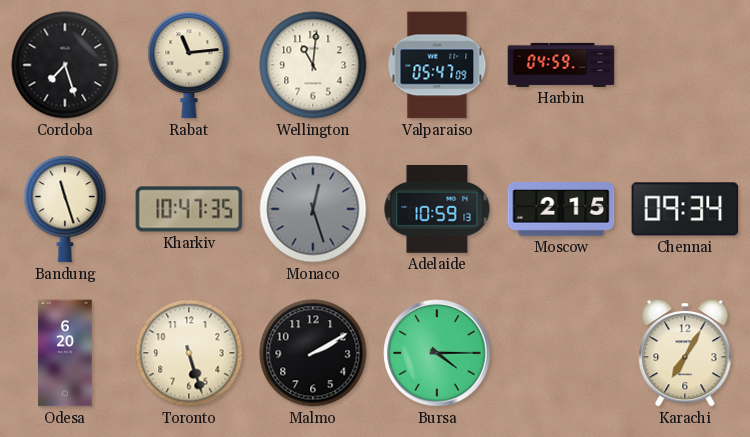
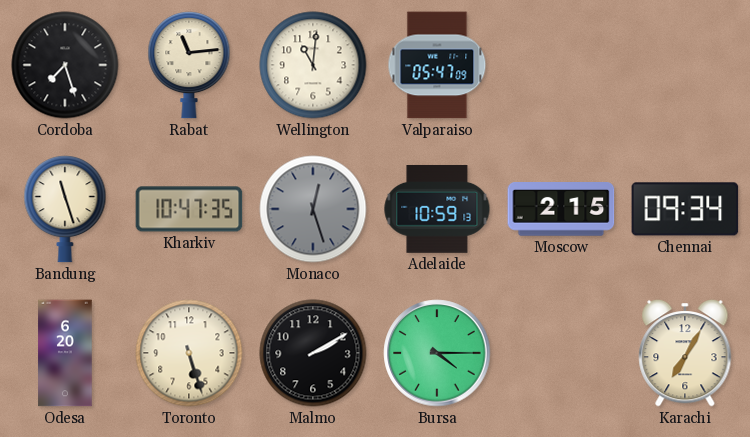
Harbin: 04:59 -> none (561, 65)
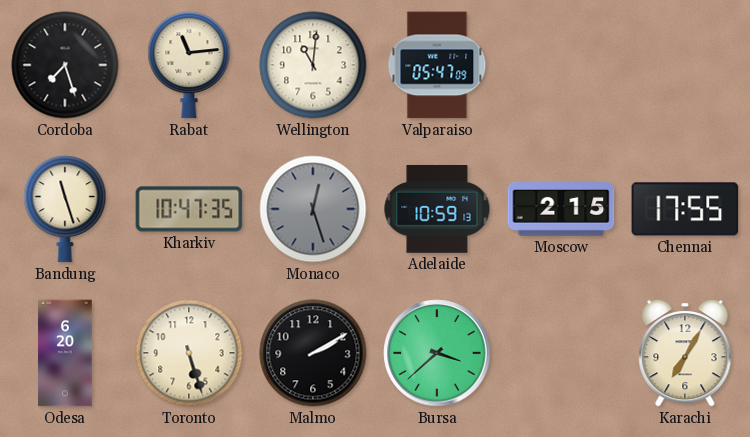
Chennai: 09:34 -> 17:55 (685, 209)
Bursa: 4:15 -> 3:38 (437, 353)
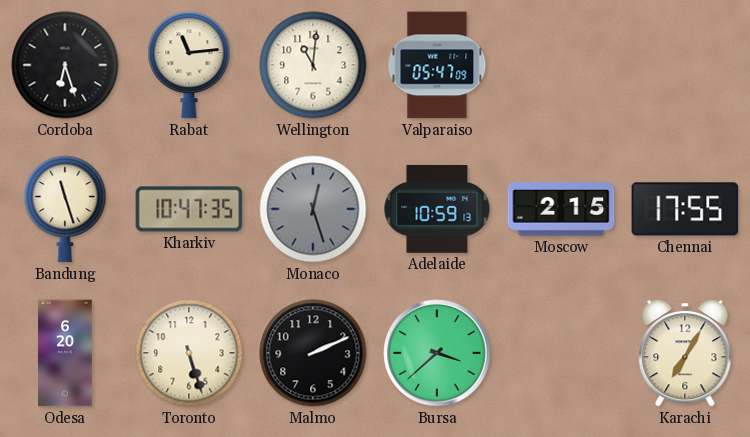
Cordoba: 7:27 -> 6:27 (65, 65)
Malmo: 2:10 -> 2:11 (313, 353)
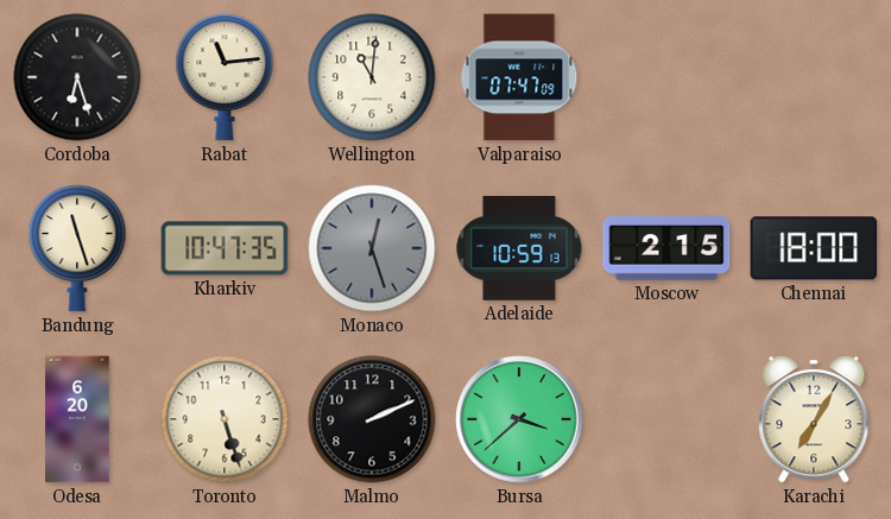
Valparaiso: 05:47 -> 07:47 (519, 77)
Chennai: 17:55 -> 18:00 (814, 248)
